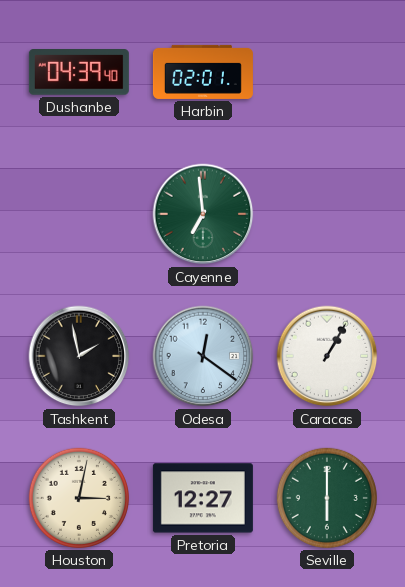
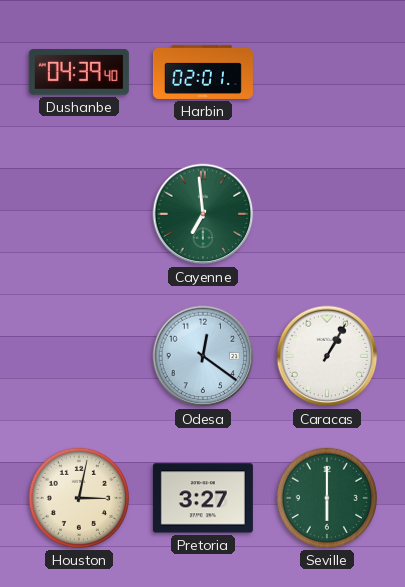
Tashkent: 1:58 -> none (79, 356)
Pretoria: 12:27 -> 3:27 (203, 498)
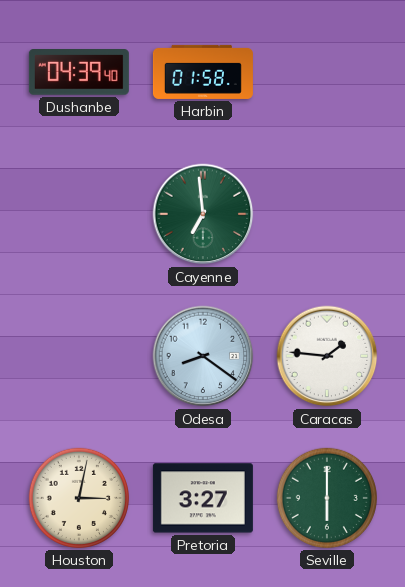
Harbin: 02:01 -> 01:58 (203, 72)
Odesa: 12:21 -> 8:21 (203, 356)
Caracas: 1:05 -> 1:46 (327, 356)
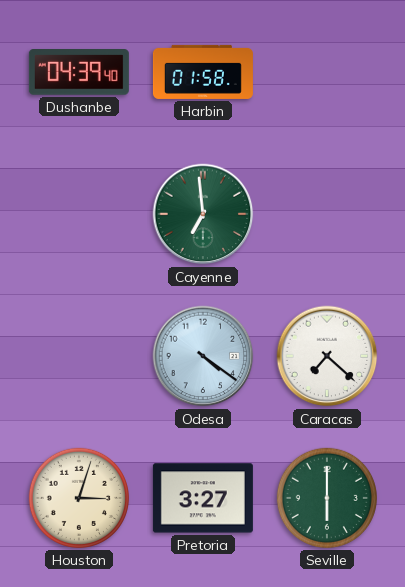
Odesa: 8:21 -> 4:21 (203, 356)
Caracas: 1:46 -> 7:22 (327, 356)
Houston: 3:02 -> 3:03 (79, 498)
